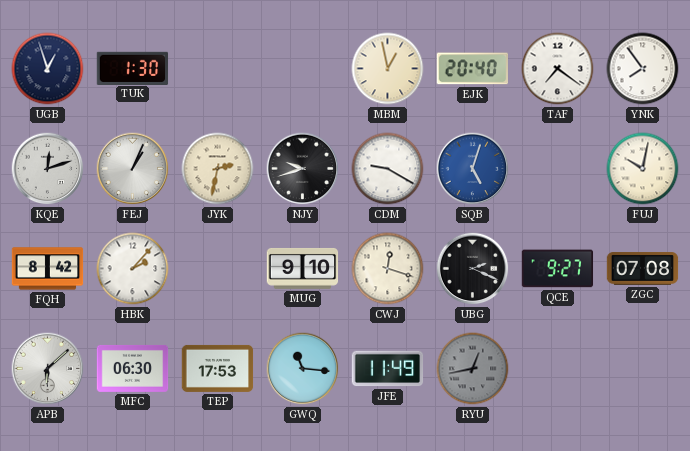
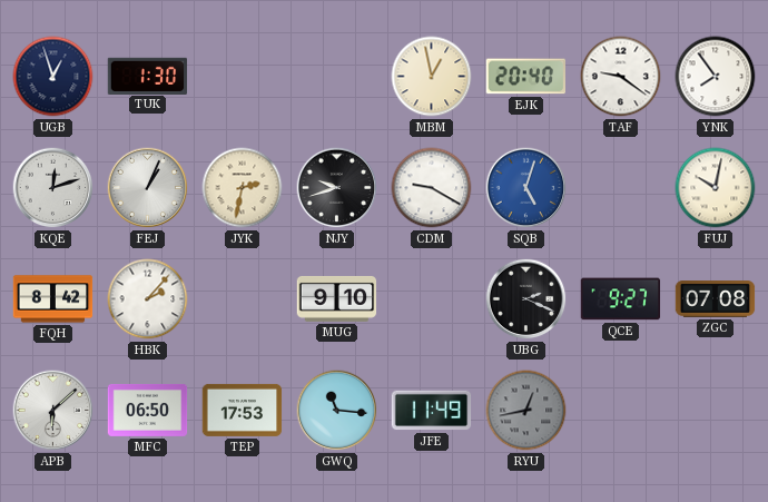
TAF: 7:21 -> 9:21 (621, 77)
CWJ: 12:18 -> none (388, 269)
MFC: 06:30 -> 06:50 (148, 410)
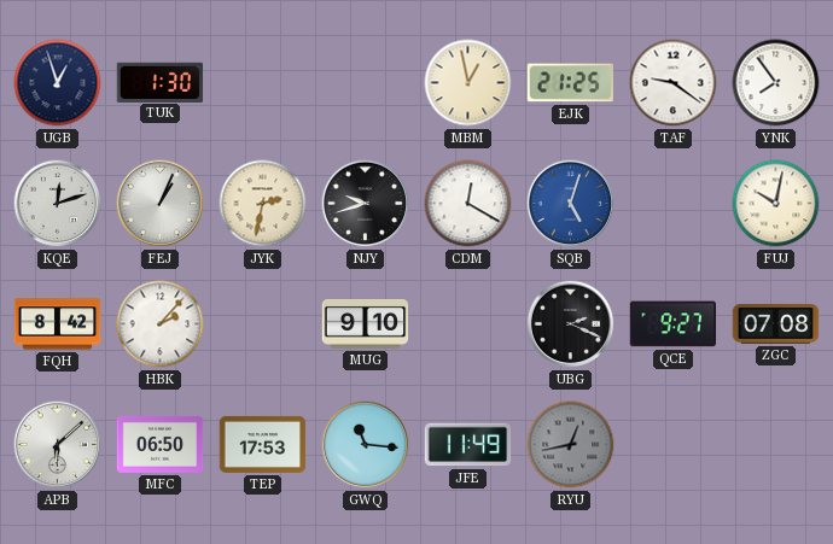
EJK: 20:40 -> 21:25 (570, 83)
CDM: 9:20 -> 12:20 (468, 204)
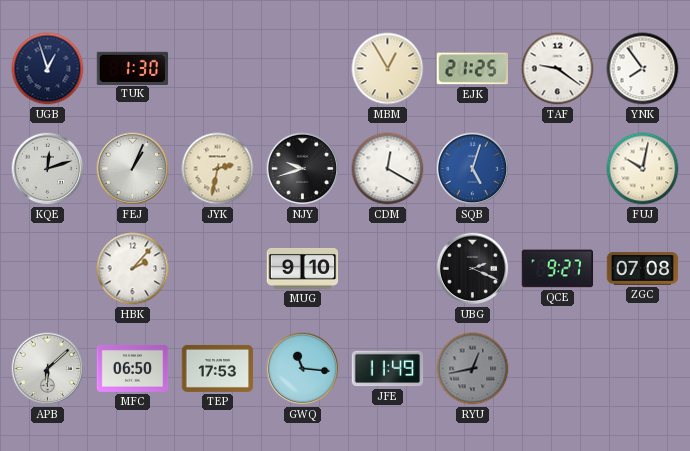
MBM: 12:58 -> 12:55 (388, 69)
FQH: 8:42 -> none (58, 324)
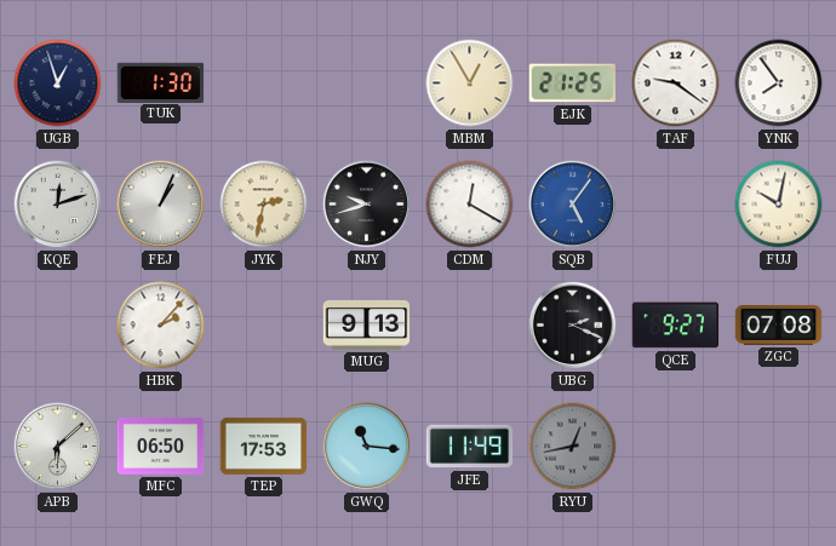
SQB: 5:03 -> 5:06 (573, 205)
MUG: 9:10 -> 9:13 (367, 324)
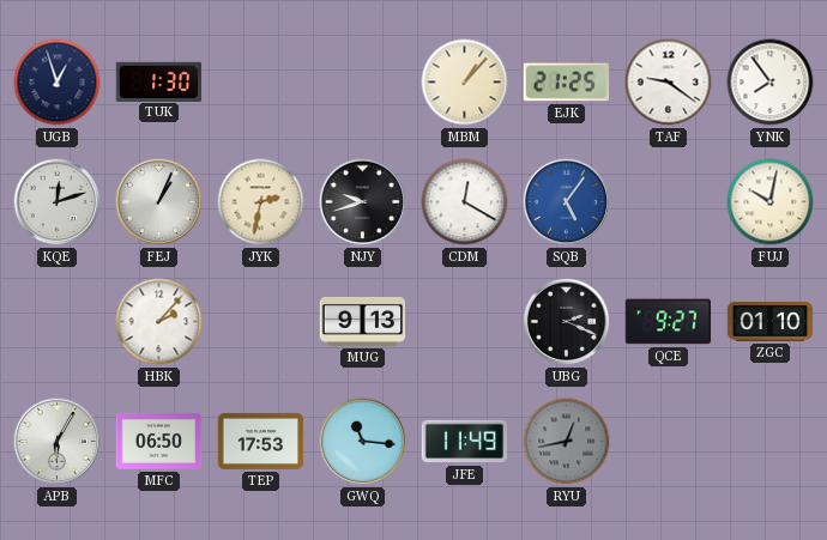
MBM: 12:55 -> 1:07 (465, 83)
ZGC: 07:08 -> 01:10 (771, 322)
APB: 6:08 -> 6:05 (58, 442)
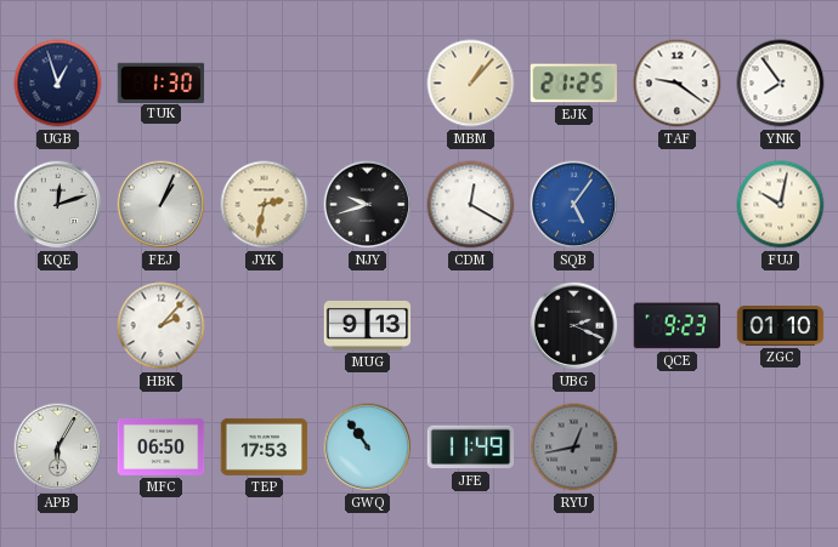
QCE: 9:27 -> 9:23 (678, 326)
GWQ: 11:16 -> 10:54 (368, 448)
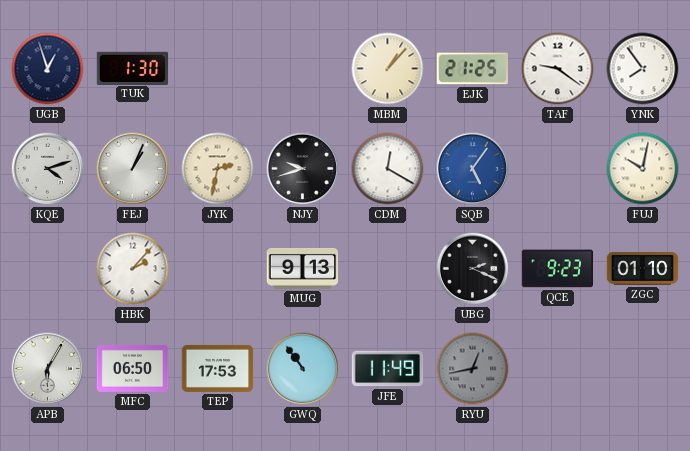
KQE: 12:12 -> 4:12 (48, 169)
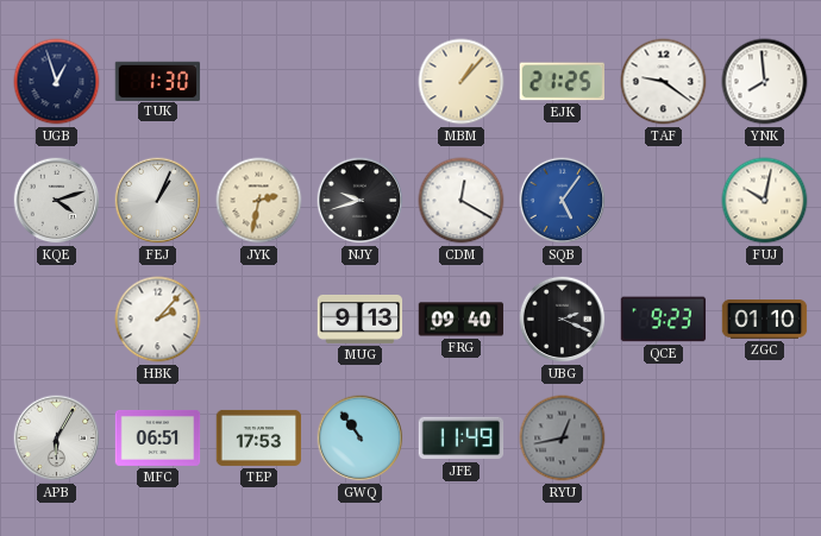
YNK: 7:54 -> 7:59 (765, 82)
FRG: none -> 09:40 (462, 320)
MFC: 06:50 -> 06:51 (158, 437)
